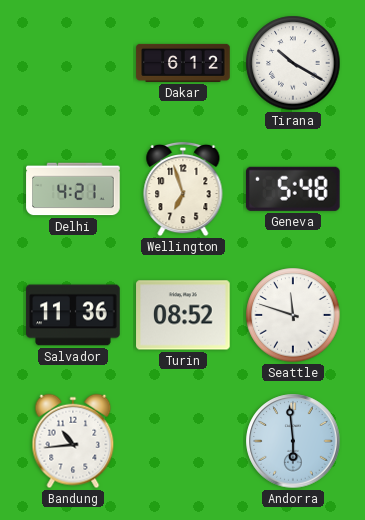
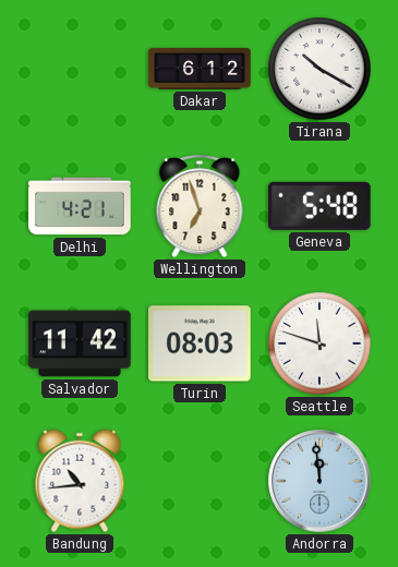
Salvador: 11:36 -> 11:42 (80, 343)
Turin: 08:52 -> 08:03 (200, 343)
Andorra: 5:59 -> 11:59 (319, 481)
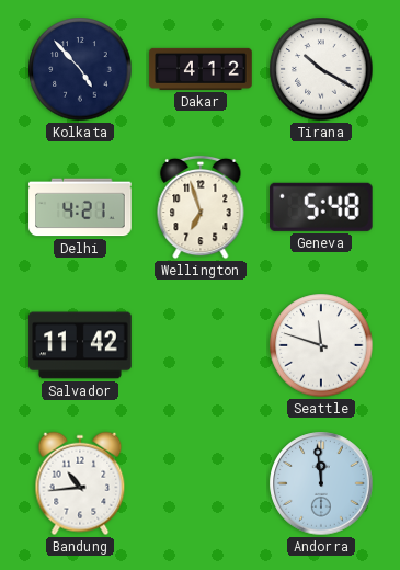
Kolkata: none -> 4:53 (80, 69)
Dakar: 6:12 -> 4:12 (201, 69)
Turin: 08:03 -> none (200, 343)
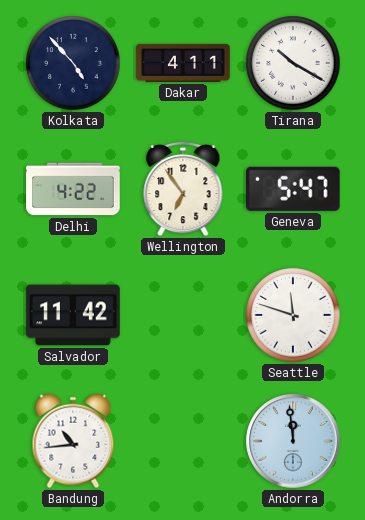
Dakar: 4:12 -> 4:11 (183, 63)
Delhi: 4:21 -> 4:22 (73, 189)
Wellington: 6:57 -> 6:54 (183, 189)
Geneva: 5:48 -> 5:47 (293, 189)
